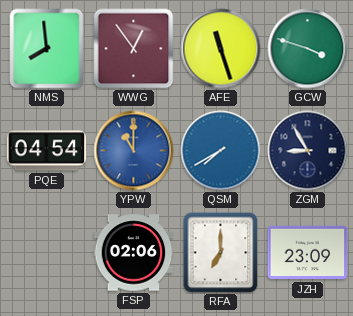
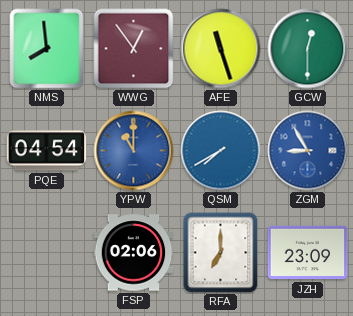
GCW: 3:48 -> 12:30 (308, 49)
ZGM dial: navy -> blue (308, 151)
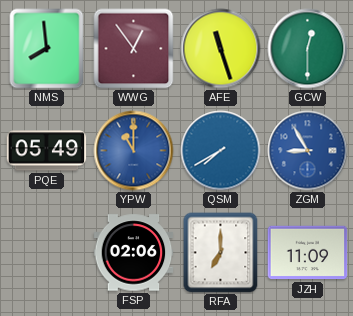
PQE: 04:54 -> 05:49 (47, 151)
JZH: 23:09 -> 11:09 (308, 253)
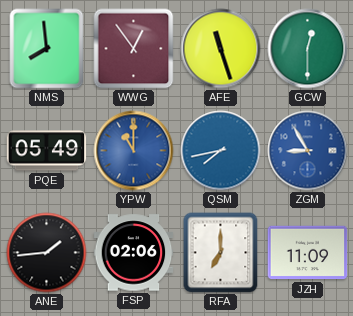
QSM: 7:40 -> 7:43 (221, 151)
ANE: none -> 1:44 (47, 253)
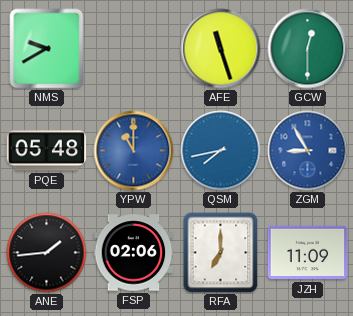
NMS: 7:59 -> 9:40 (47, 49)
WWG: 12:54 -> none (134, 49)
PQE: 05:49 -> 05:48 (47, 151)
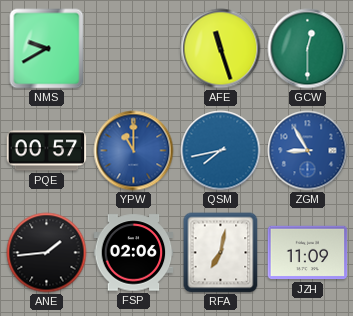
PQE: 05:48 -> 00:57 (47, 151)
RFA: 7:00 -> 7:02 (221, 253)
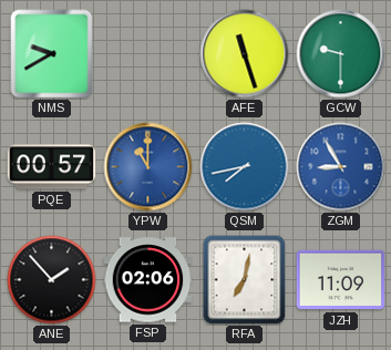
GCW: 12:30 -> 9:30 (341, 54)
ANE: 1:44 -> 1:53 (52, 280)
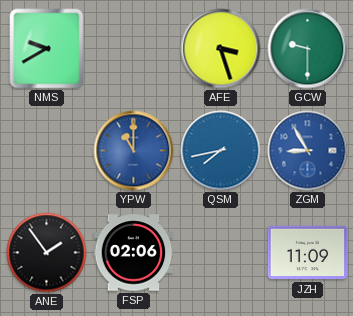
AFE: 11:27 -> 3:27 (221, 49)
PQE: 00:57 -> none (52, 167)
ANE: 1:53 -> 1:54 (47, 253)
RFA: 7:02 -> none (245, 280)
